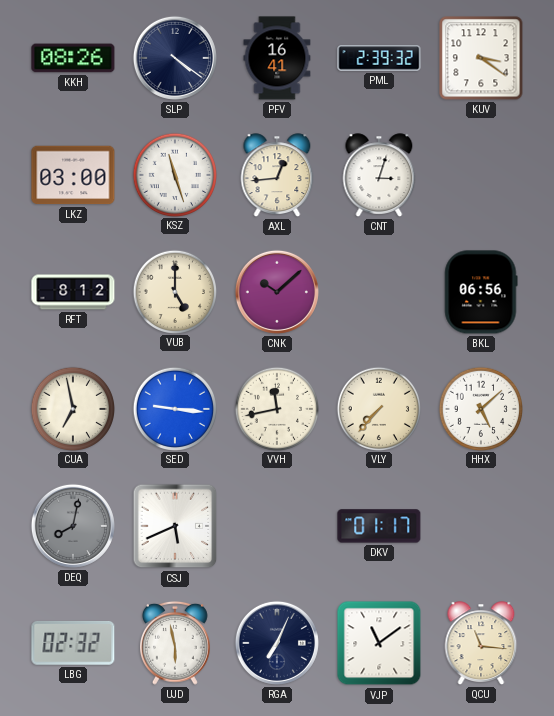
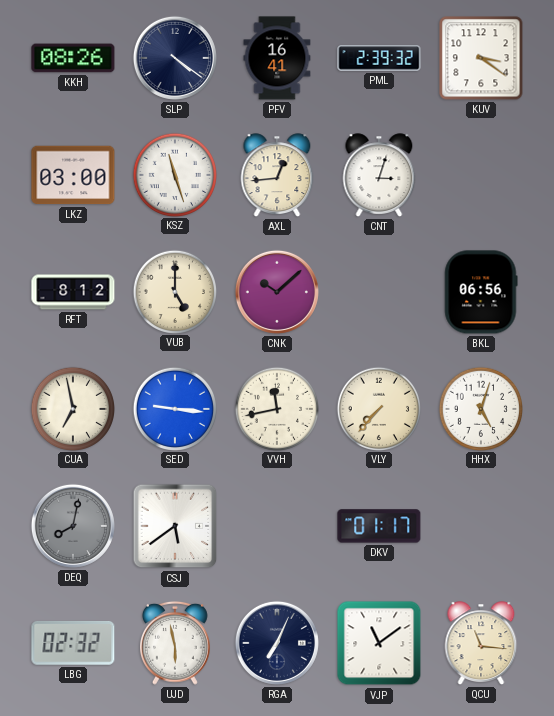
HHX: 5:08 -> 5:03 (480, 408)
CSJ: 5:41 -> 5:39 (175, 526)
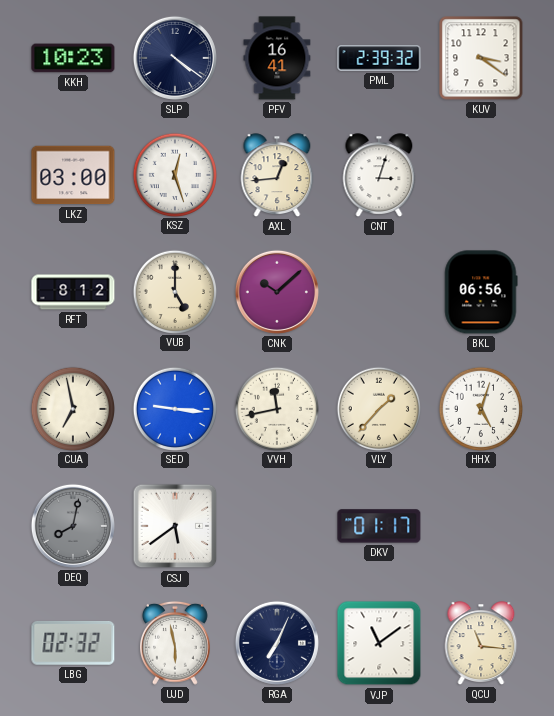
KKH: 08:26 -> 10:23 (73, 58)
KSZ: 11:27 -> 12:27 (174, 174)
VLY: 7:37 -> 1:37 (378, 408)
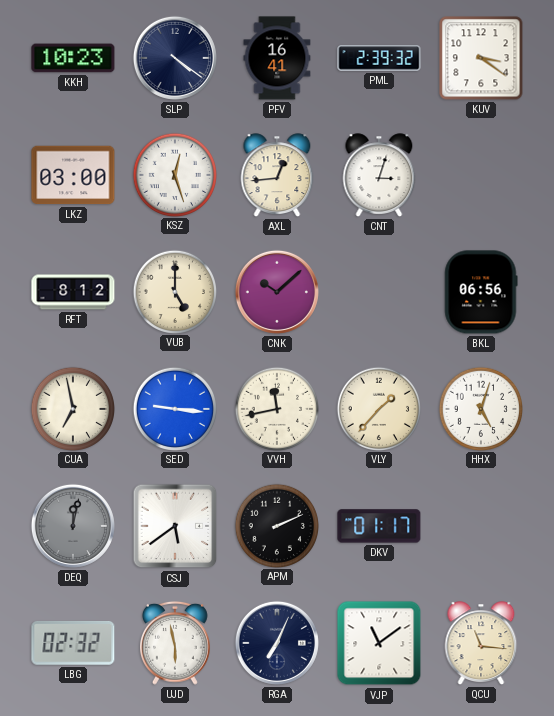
DEQ: 8:02 -> 12:02 (73, 526)
APM: none -> 2:11 (276, 525)
